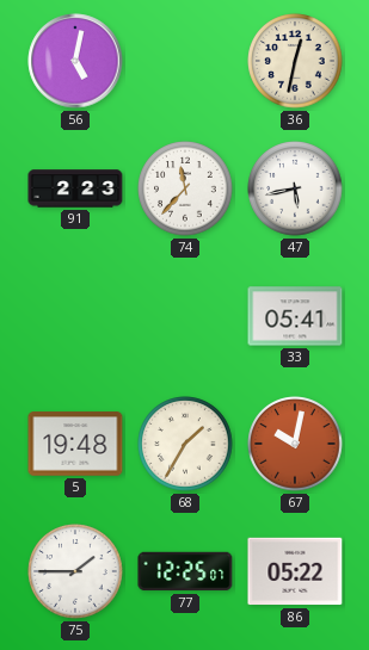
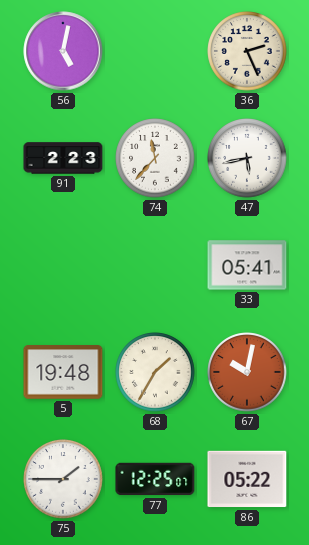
36: 12:32 -> 2:26 (247, 51)
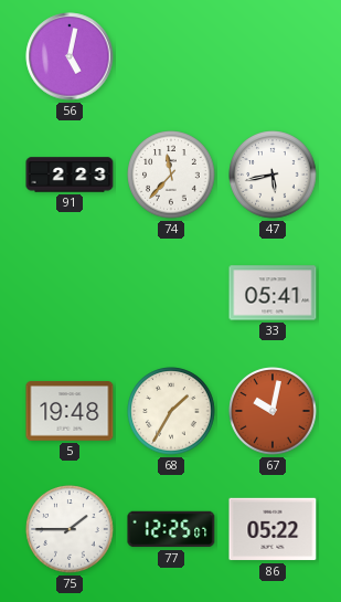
36: 2:26 -> none (247, 51)
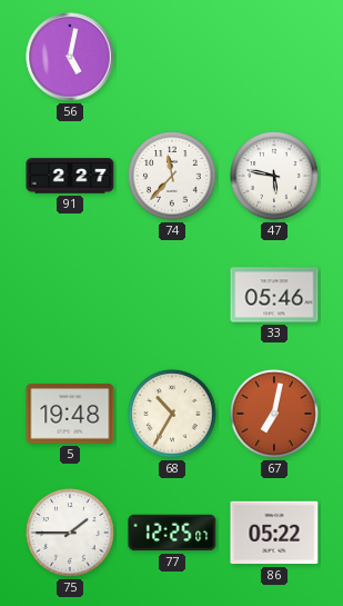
91: 2:23 -> 2:27 (70, 176)
47: 5:43 -> 5:47 (274, 176)
33: 05:41 -> 05:46 (274, 295)
68: 1:35 -> 10:35 (172, 414)
67: 10:02 -> 7:02 (274, 414)
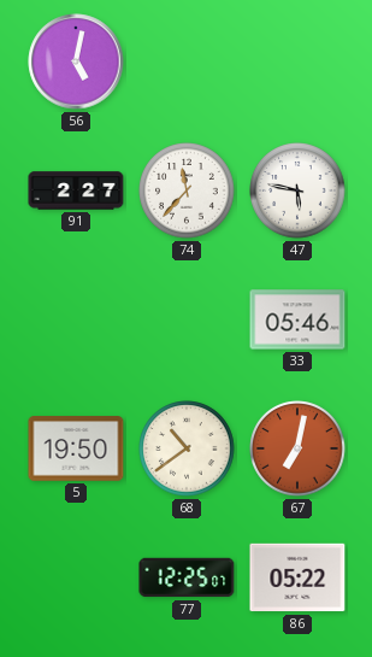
5: 19:48 -> 19:50 (76, 448)
68: 10:35 -> 10:39 (187, 448)
75: 1:45 -> none (70, 533)
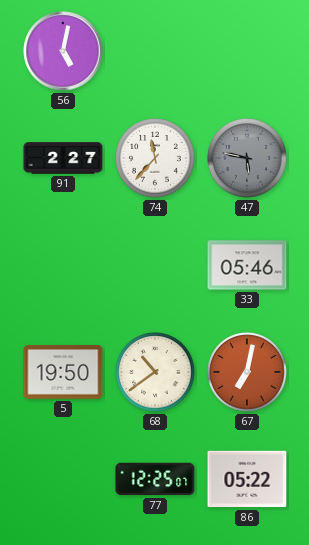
47 dial: white -> grey (247, 158)
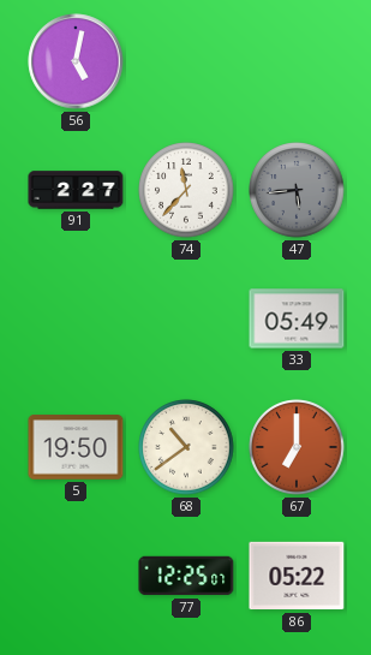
47: 5:47 -> 5:44 (297, 190)
33: 05:46 -> 05:49 (297, 318)
67: 7:02 -> 7:00 (297, 447)
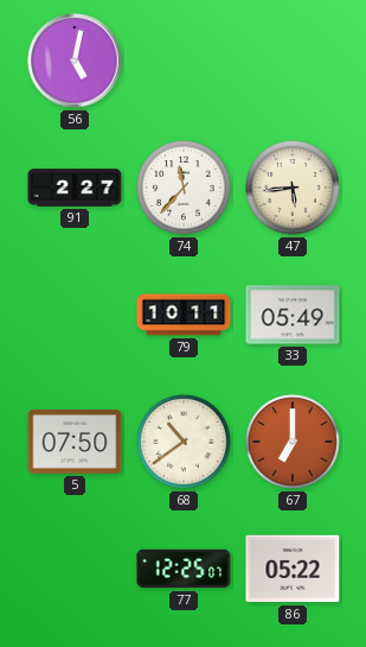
47 dial: grey -> cream (293, 188)
79: none -> 10:11 (184, 315)
5: 19:50 -> 07:50 (75, 442)
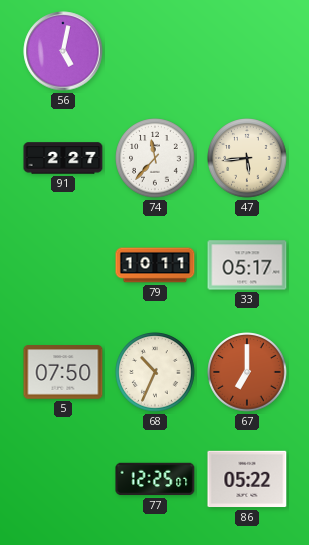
33: 05:49 -> 05:17 (247, 265)
68: 10:39 -> 10:34 (155, 372)
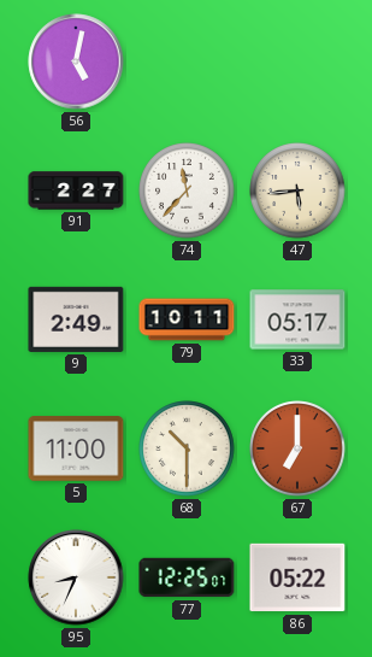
9: none -> 2:49 (76, 319)
5: 07:50 -> 11:00 (76, 448)
68: 10:34 -> 10:30 (187, 448)
95: none -> 8:34 (76, 577)
